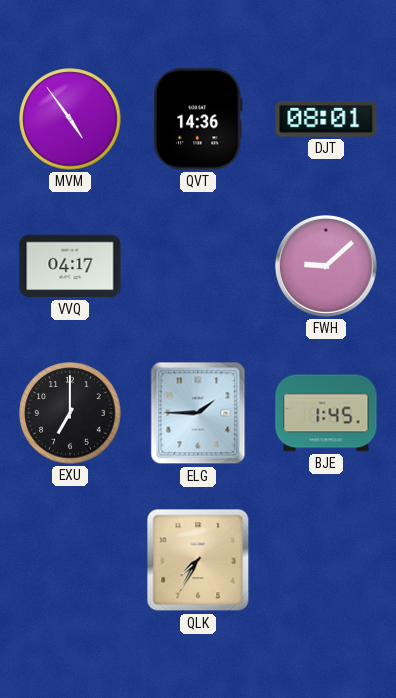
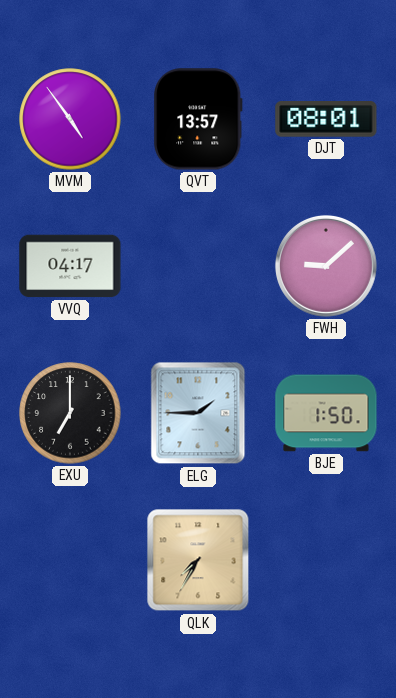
QVT: 14:36 -> 13:57 (198, 119)
BJE: 1:45 -> 1:50 (326, 413)
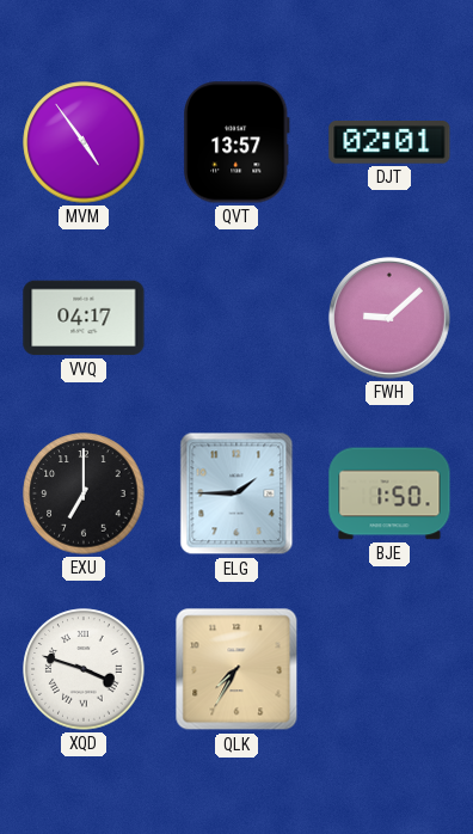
DJT: 08:01 -> 02:01 (389, 143)
XQD: none -> 3:48 (84, 669)
